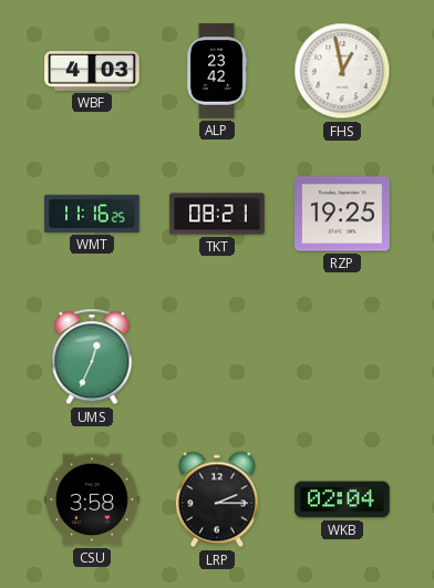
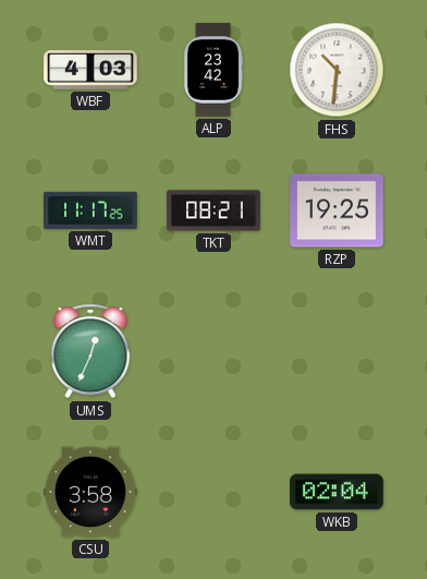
FHS: 12:58 -> 10:31 (337, 70)
WMT: 11:16 -> 11:17 (90, 210)
LRP: 2:15 -> none (217, 499)
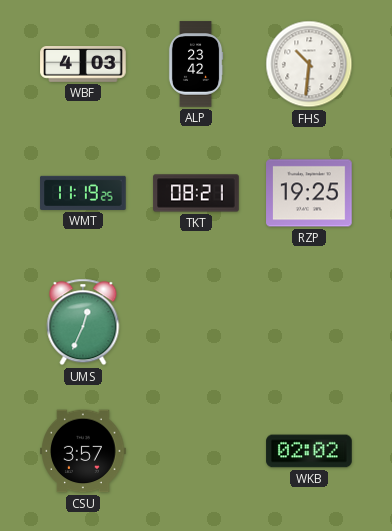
WMT: 11:17 -> 11:19 (83, 193)
CSU: 3:58 -> 3:57 (83, 451)
WKB: 02:04 -> 02:02 (309, 451)
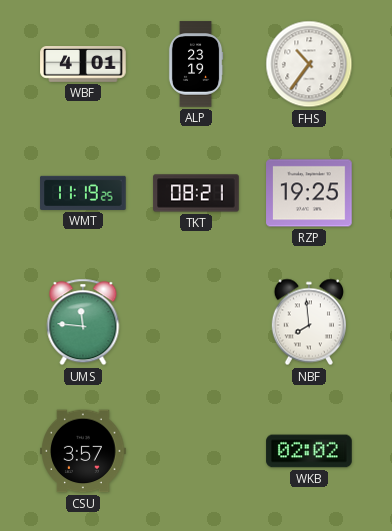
WBF: 4:03 -> 4:01 (83, 65)
ALP: 23:42 -> 23:19 (196, 64)
FHS: 10:31 -> 10:36 (309, 64)
UMS: 12:34 -> 11:46 (83, 322)
NBF: none -> 7:59 (309, 322)
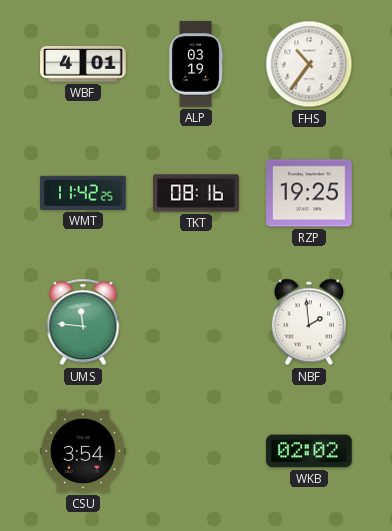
ALP: 23:19 -> 03:19 (196, 64)
WMT: 11:19 -> 11:42 (83, 193)
TKT: 08:21 -> 08:16 (196, 193)
NBF: 7:59 -> 1:59 (309, 322)
CSU: 3:57 -> 3:54 (83, 451)
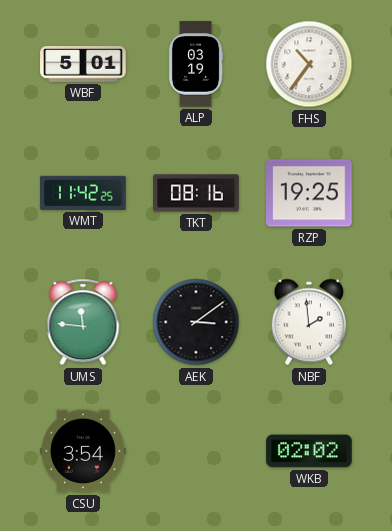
WBF: 4:01 -> 5:01 (83, 65)
AEK: none -> 3:09 (196, 322)
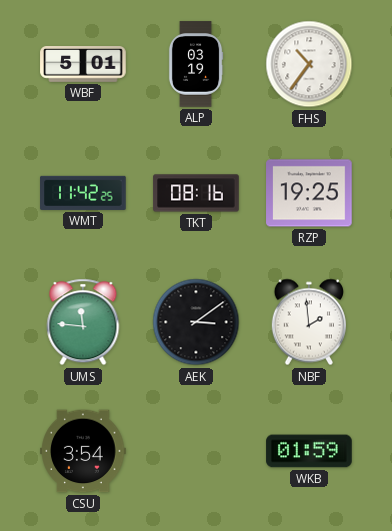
WKB: 02:02 -> 01:59 (309, 451)
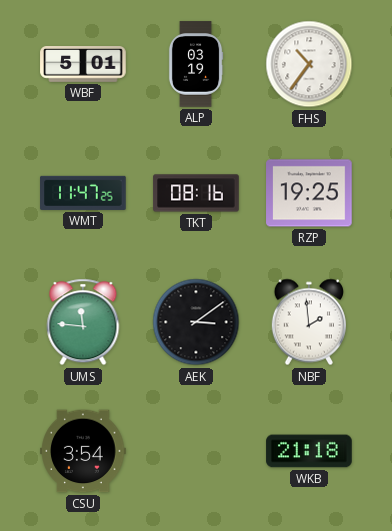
WMT: 11:42 -> 11:47 (83, 193)
WKB: 01:59 -> 21:18 (309, 451)
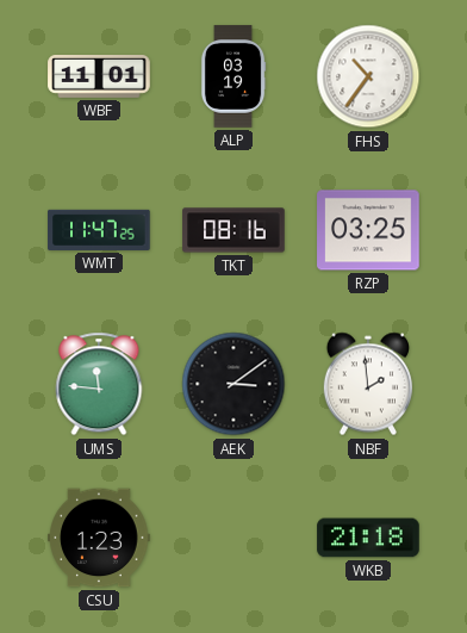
WBF: 5:01 -> 11:01 (99, 77)
RZP: 19:25 -> 03:25 (368, 230)
CSU: 3:54 -> 1:23 (99, 538)
